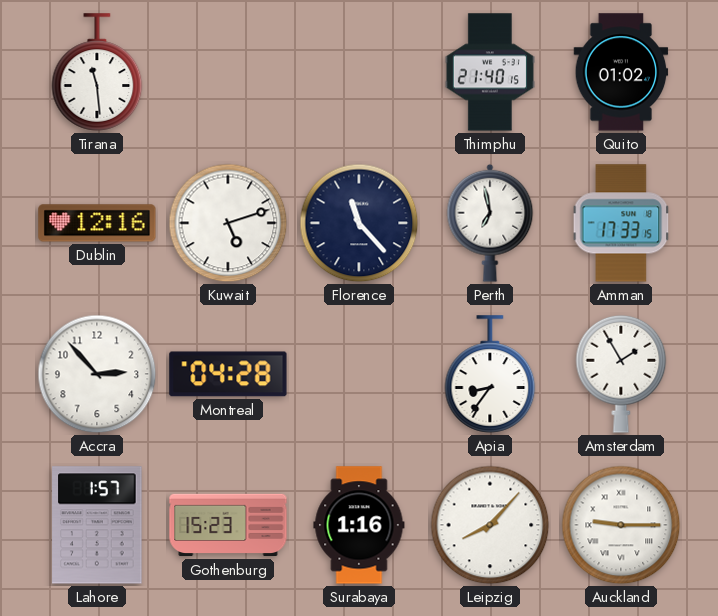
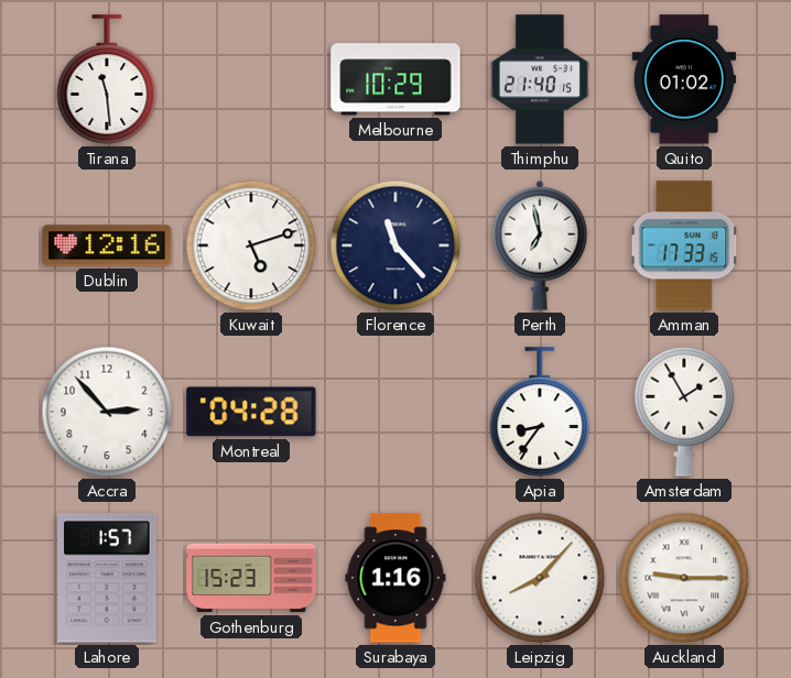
Melbourne: none -> 10:29 (395, 79)
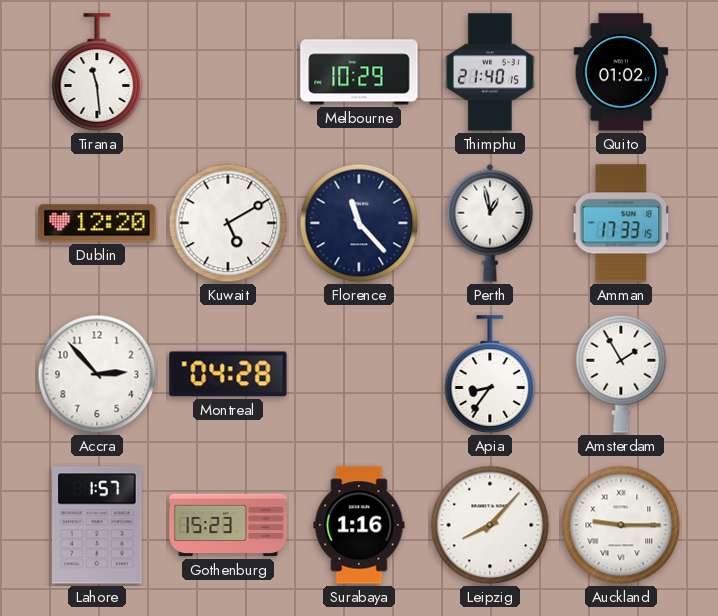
Dublin: 12:16 -> 12:20 (97, 223)
Kuwait: 5:12 -> 5:10 (228, 223)
Perth: 6:58 -> 12:58 (490, 223)
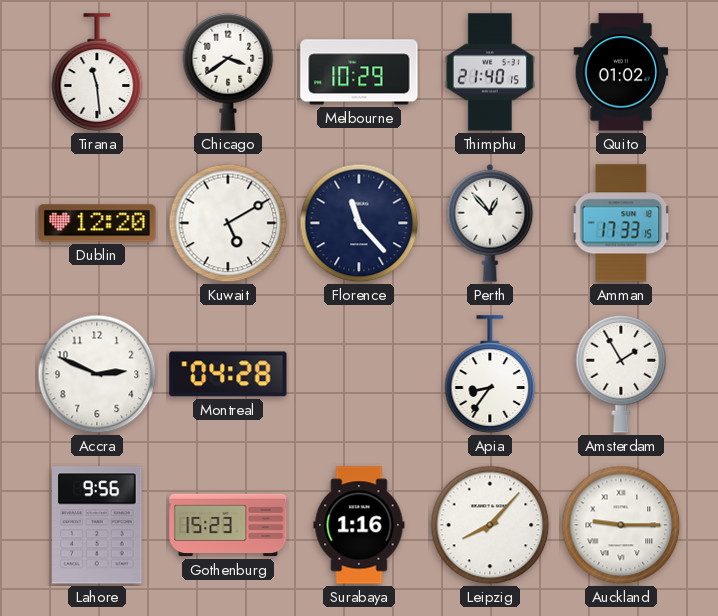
Chicago: none -> 3:39 (228, 72)
Perth: 12:58 -> 12:53 (490, 223)
Accra: 2:53 -> 2:49 (97, 374)
Lahore: 1:57 -> 9:56 (97, 525)
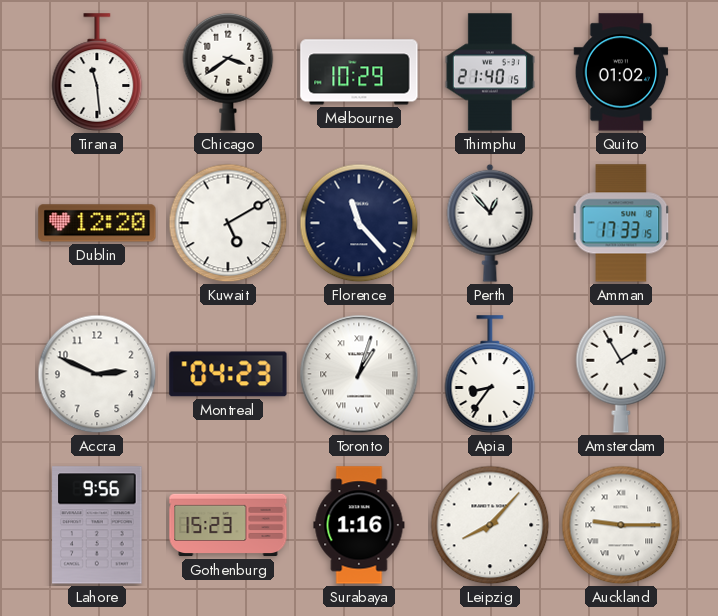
Montreal: 04:28 -> 04:23 (228, 374)
Toronto: none -> 1:03 (359, 374)
